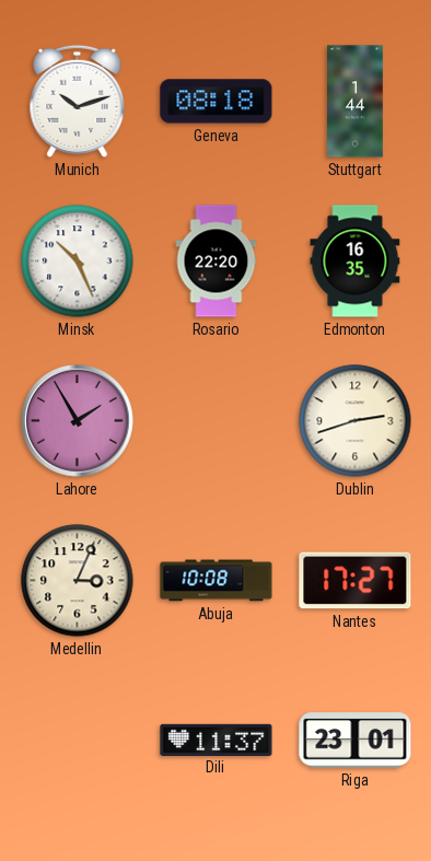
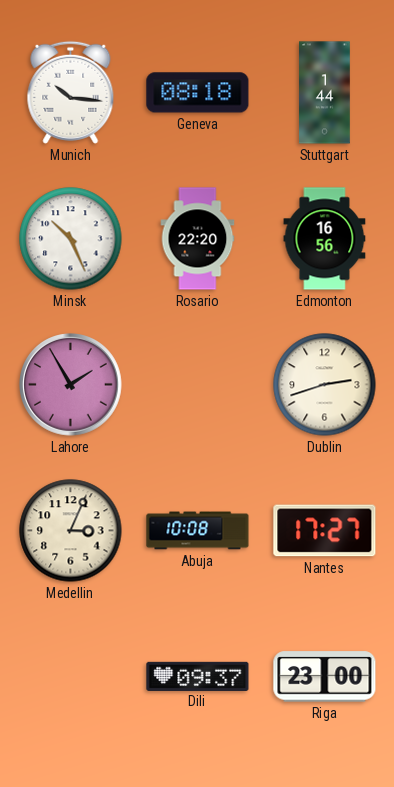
Munich: 10:12 -> 10:16 (71, 92)
Edmonton: 16:35 -> 16:56 (325, 239)
Dili: 11:37 -> 09:37 (198, 676)
Riga: 23:01 -> 23:00 (325, 677)
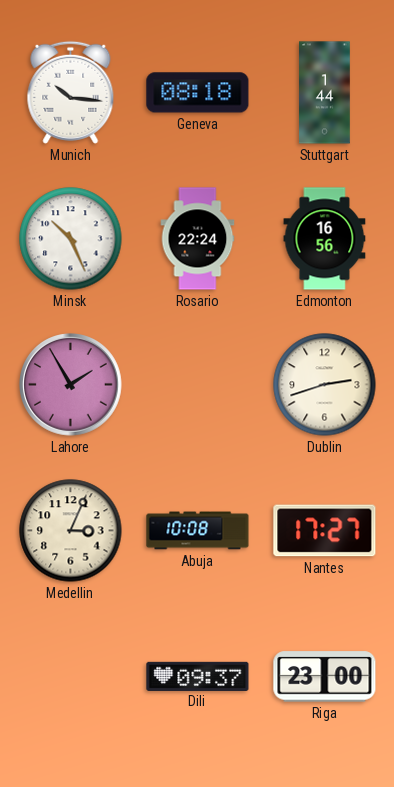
Rosario: 22:20 -> 22:24 (198, 239)
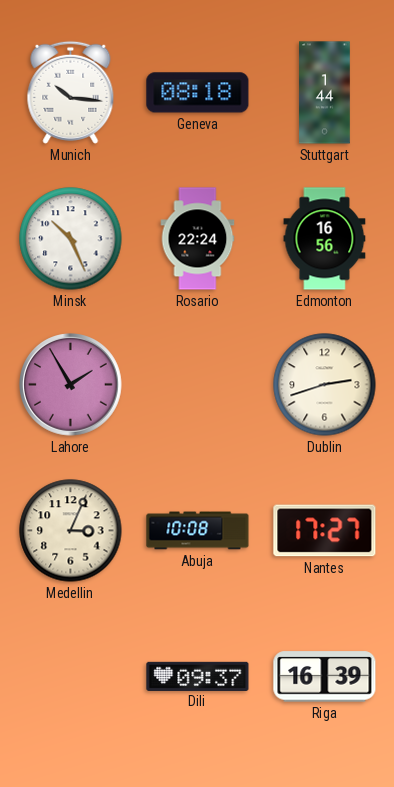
Riga: 23:00 -> 16:39 (325, 677)
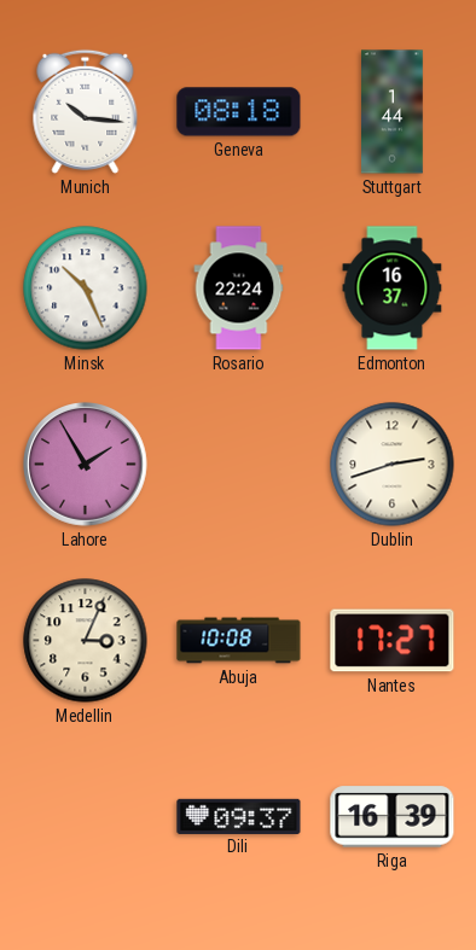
Edmonton: 16:56 -> 16:37 (393, 289)
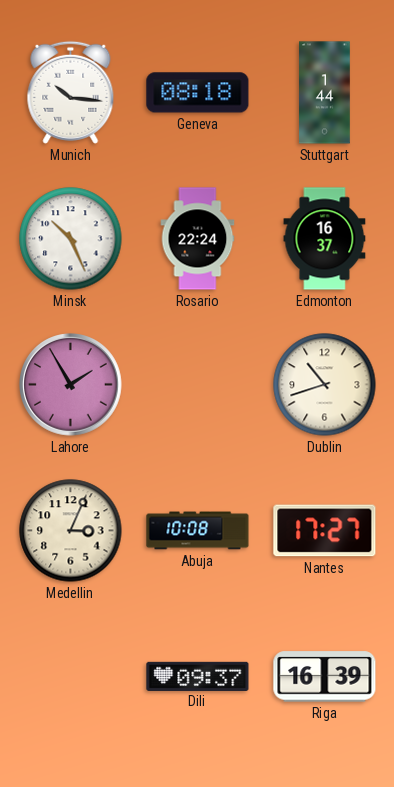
Dublin: 2:42 -> 10:42 (325, 385)
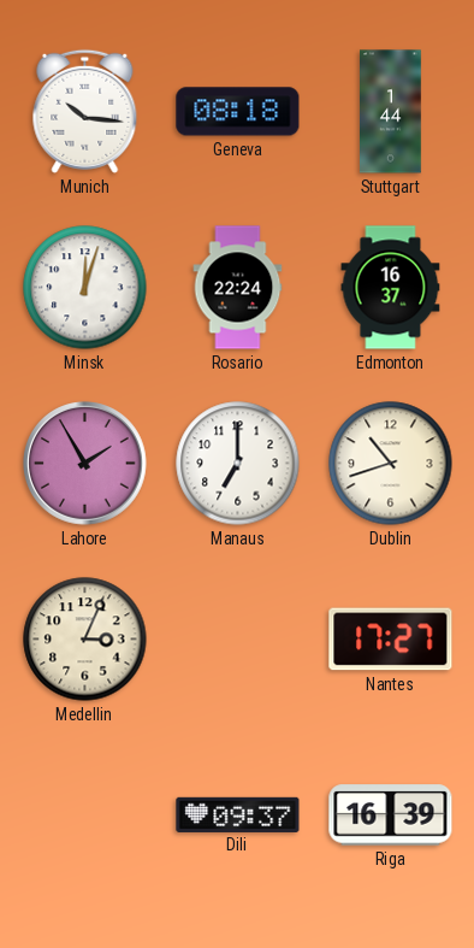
Minsk: 10:26 -> 12:03 (85, 288)
Manaus: none -> 7:00 (238, 464)
Abuja: 10:08 -> none (198, 531)
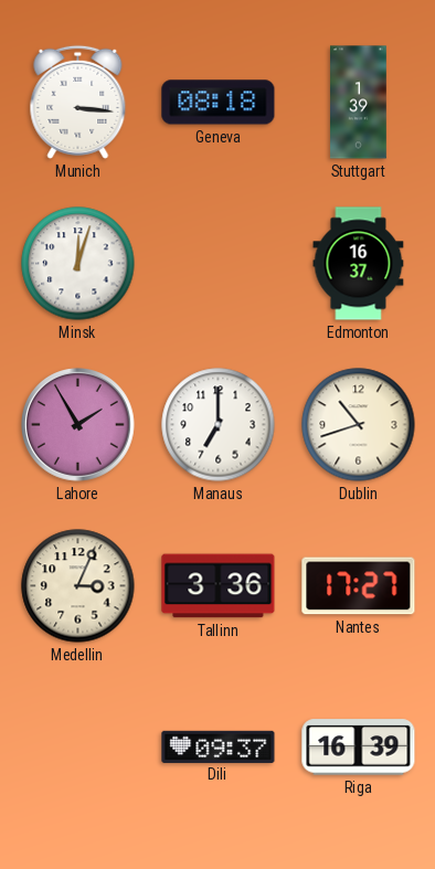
Munich: 10:16 -> 3:16 (78, 102)
Stuttgart: 1:44 -> 1:39 (359, 103)
Rosario: 22:24 -> none (238, 288)
Tallinn: none -> 3:36 (219, 586)
